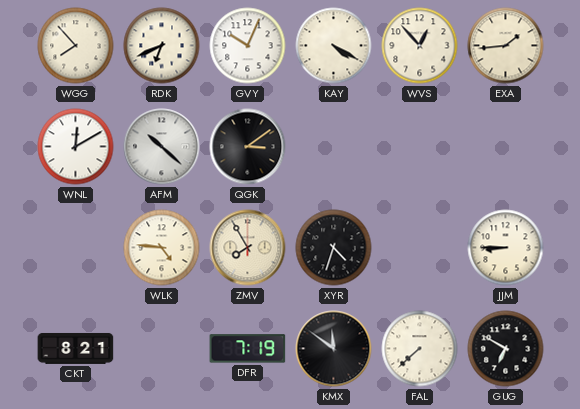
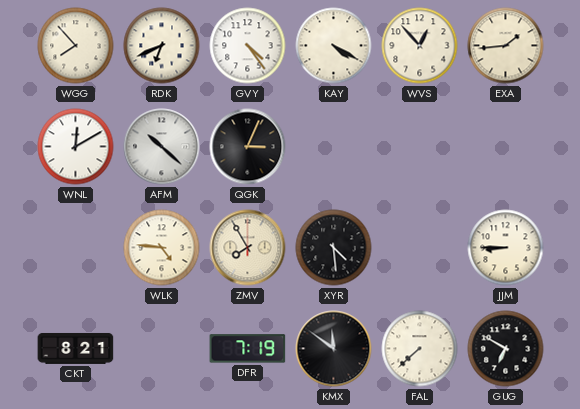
GVY: 10:04 -> 4:24 (248, 46)
QGK: 3:09 -> 3:04 (248, 147)
XYR: 4:33 -> 4:29 (334, 248)
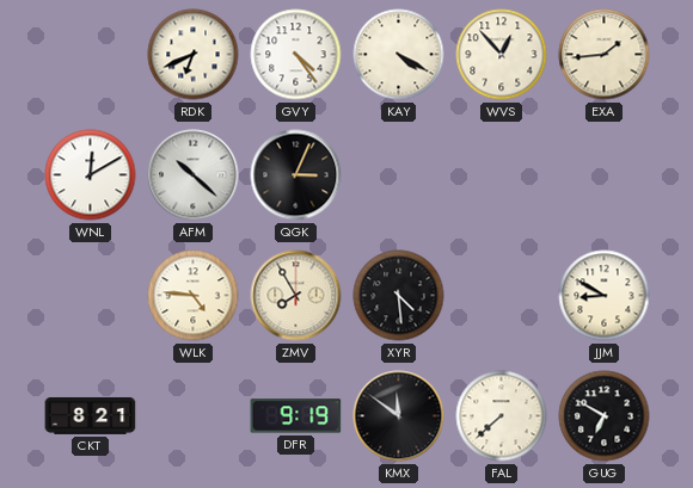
WGG: 7:53 -> none (76, 46)
JJM: 8:45 -> 8:50 (605, 296)
DFR: 7:19 -> 9:19 (296, 416)
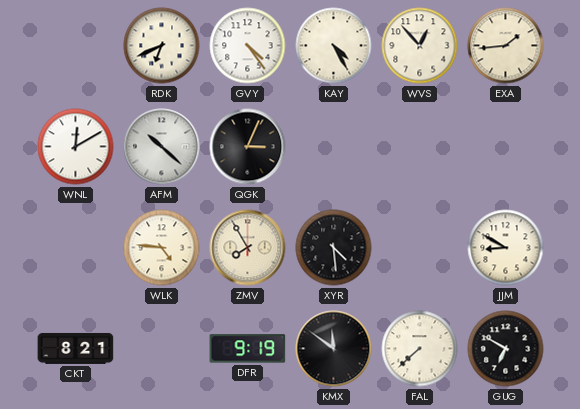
KAY: 4:20 -> 4:25 (334, 46)
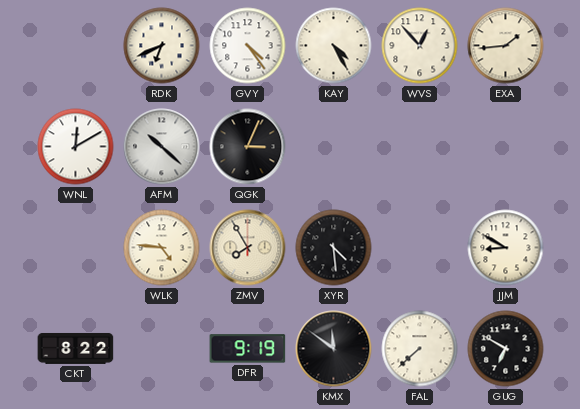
CKT: 8:21 -> 8:22 (76, 348)
